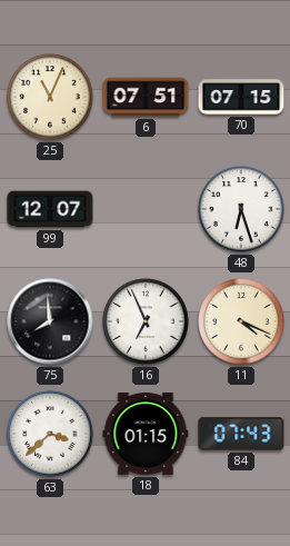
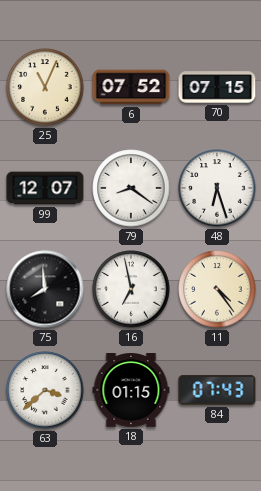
6: 07:51 -> 07:52 (131, 87)
79: none -> 8:21 (131, 188)
16: 6:56 -> 6:58 (131, 289)
11: 4:19 -> 4:24 (217, 289)
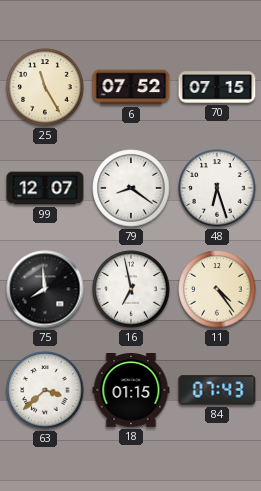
25: 11:04 -> 11:25 (45, 87)
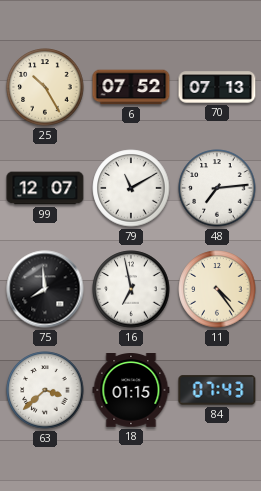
25: 11:25 -> 10:25 (45, 87)
70: 07:15 -> 07:13 (217, 87)
79: 8:21 -> 11:10 (131, 188)
48: 6:27 -> 7:14 (217, 188)
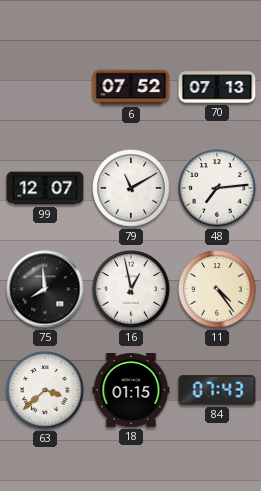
25: 10:25 -> none (45, 87)
16: 6:58 -> 12:58 (131, 289)
